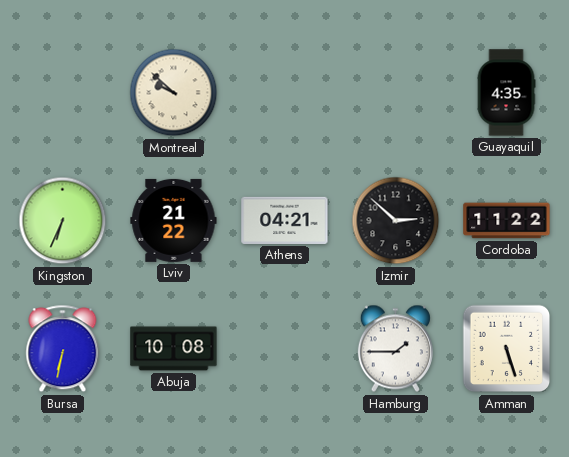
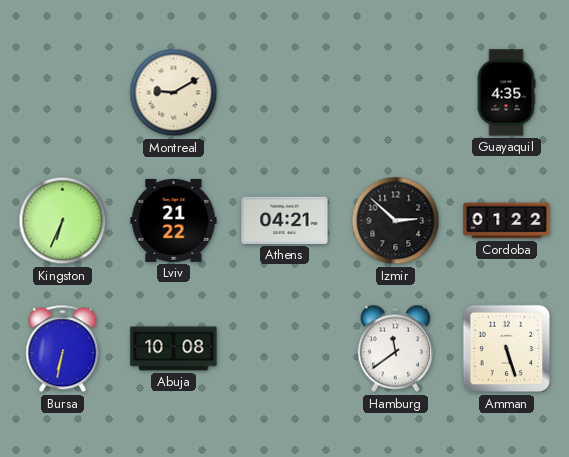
Montreal: 9:52 -> 9:10 (174, 93)
Cordoba: 11:22 -> 01:22 (507, 221)
Hamburg: 1:45 -> 11:39 (395, 349)
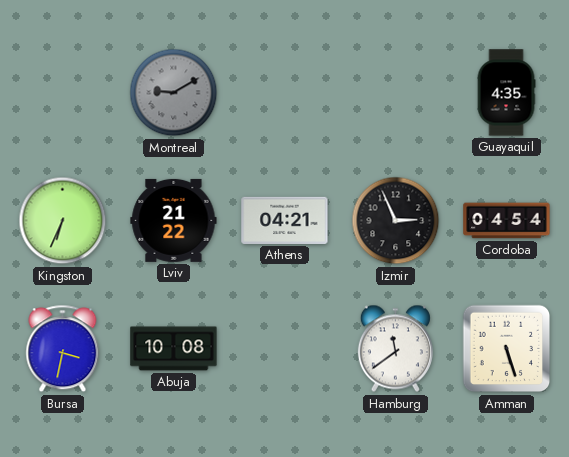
Montreal dial: cream -> grey (174, 93)
Izmir: 2:52 -> 2:56 (396, 221)
Cordoba: 01:22 -> 04:54 (507, 221)
Bursa: 6:32 -> 3:32 (63, 349)
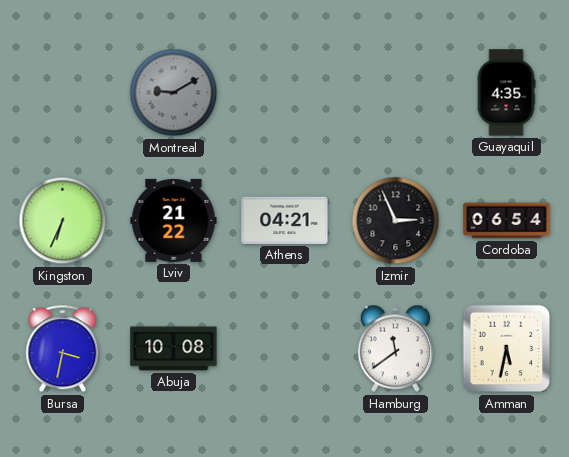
Cordoba: 04:54 -> 06:54 (507, 221)
Amman: 5:27 -> 5:32 (507, 349)
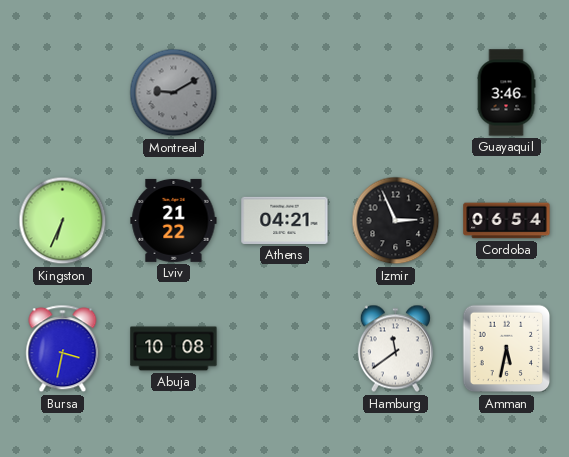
Guayaquil: 4:35 -> 3:46 (506, 93)
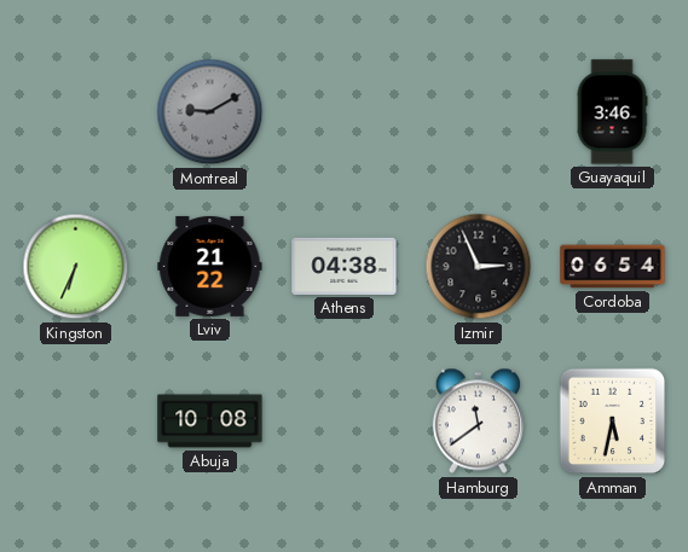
Athens: 04:21 -> 04:38 (345, 266)
Bursa: 3:32 -> none (63, 349)
